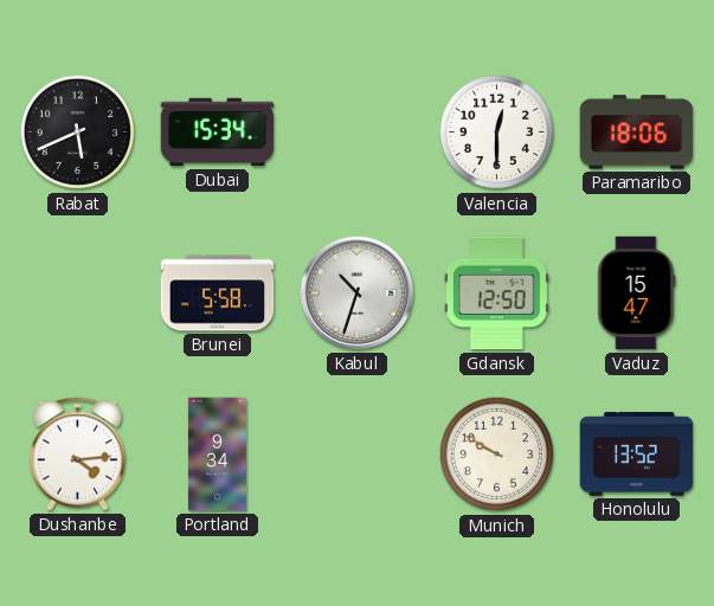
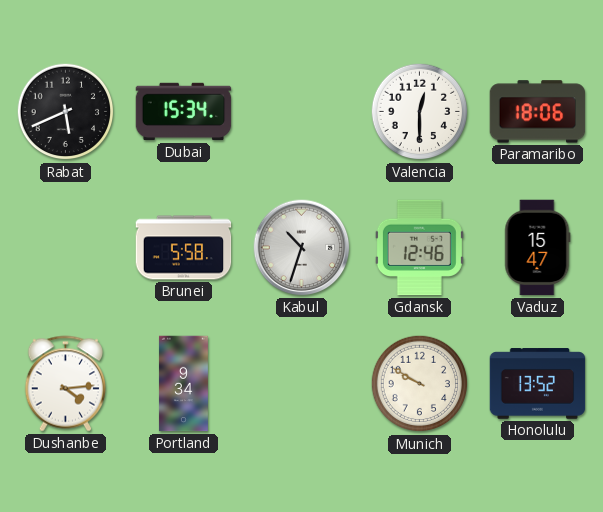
Gdansk: 12:50 -> 12:46 (419, 248)
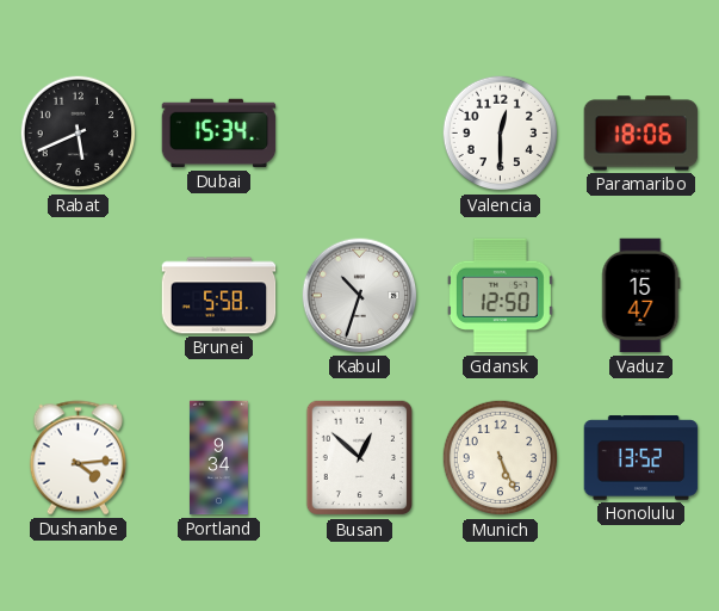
Gdansk: 12:46 -> 12:50 (500, 296)
Busan: none -> 12:52 (359, 458)
Munich: 9:50 -> 5:26 (501, 458)
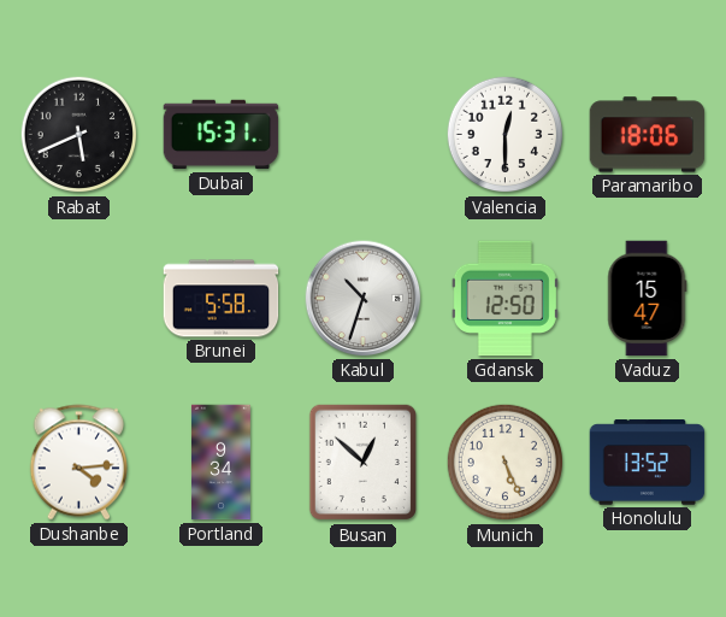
Dubai: 15:34 -> 15:31 (222, 135)
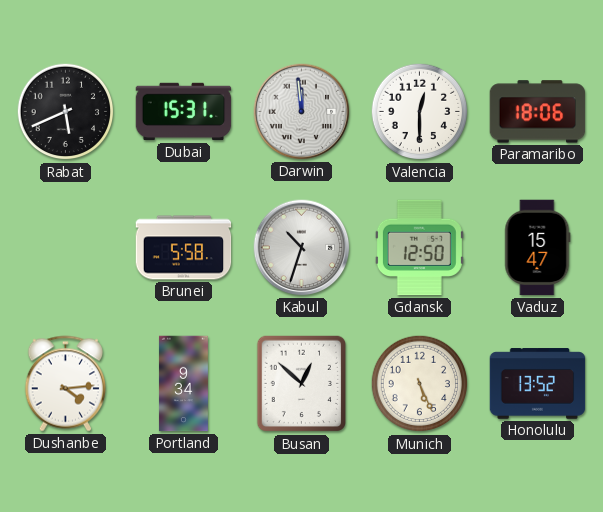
Darwin: none -> 11:59 (302, 112)
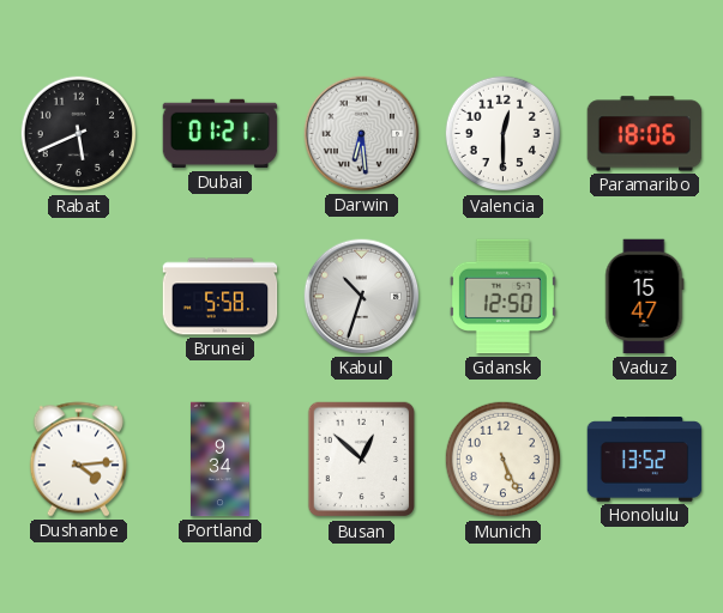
Dubai: 15:31 -> 01:21 (221, 134)
Darwin: 11:59 -> 6:29 (362, 134)
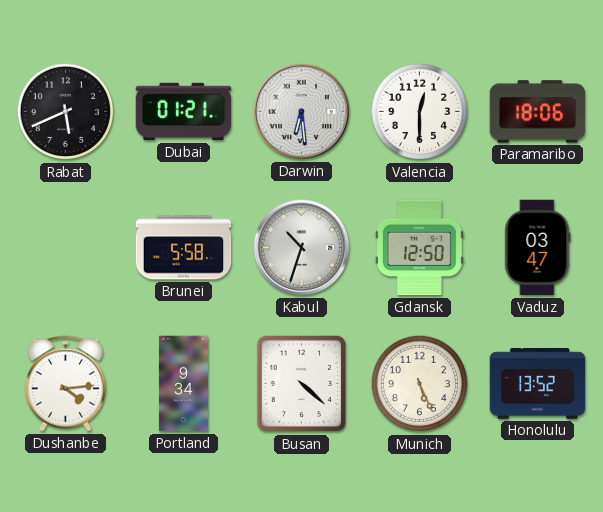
Vaduz: 15:47 -> 03:47 (538, 248)
Busan: 12:52 -> 4:22 (301, 384)
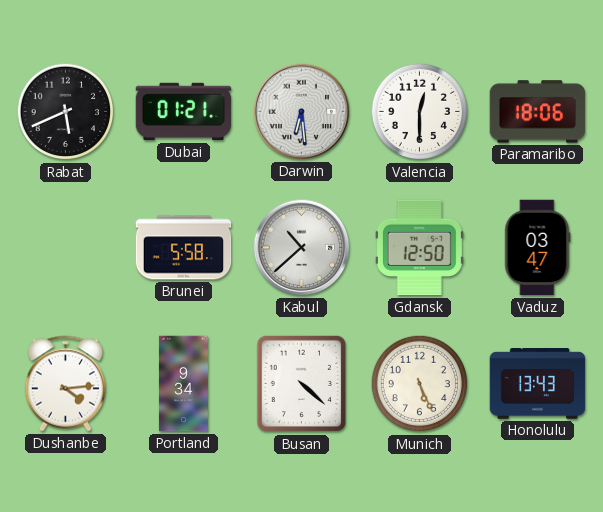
Kabul: 10:33 -> 10:38 (302, 248)
Honolulu: 13:52 -> 13:43 (538, 384)
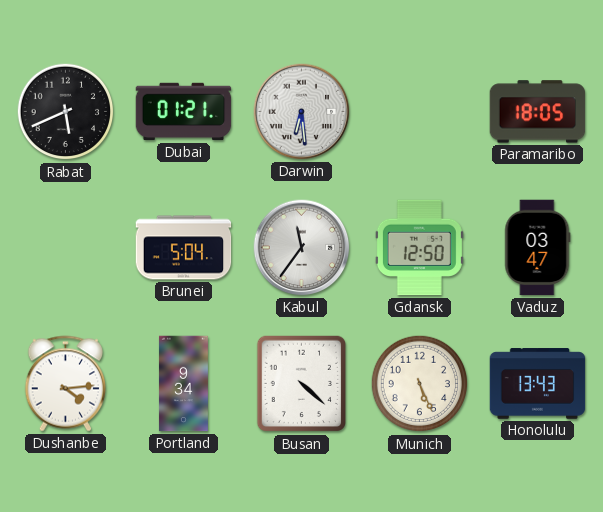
Valencia: 12:30 -> none (420, 112)
Paramaribo: 18:06 -> 18:05 (538, 112)
Brunei: 5:58 -> 5:04 (184, 248)
Kabul: 10:38 -> 11:36 (302, 248)
